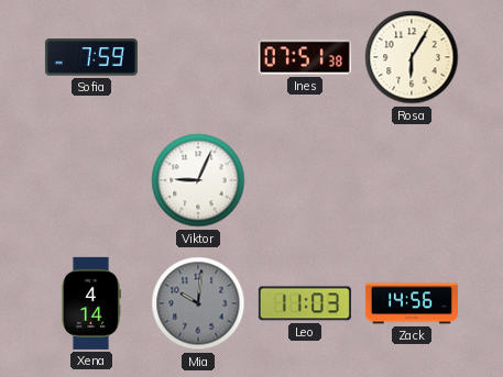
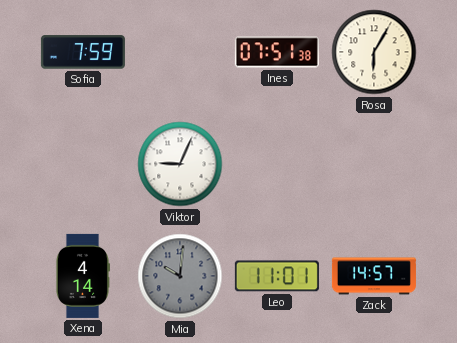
Leo: 11:03 -> 11:01 (277, 276)
Zack: 14:56 -> 14:57 (374, 276)
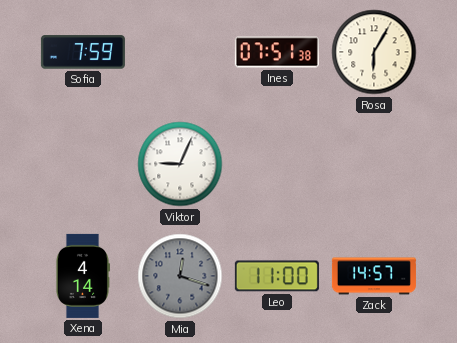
Mia: 10:01 -> 12:18 (180, 276)
Leo: 11:01 -> 11:00 (277, 276)
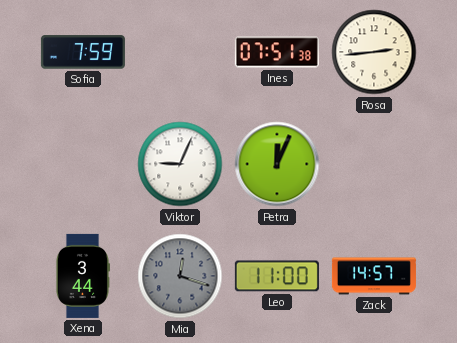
Rosa: 6:05 -> 2:44 (374, 52)
Petra: none -> 12:04 (277, 164)
Xena: 4:14 -> 3:44 (82, 276)
